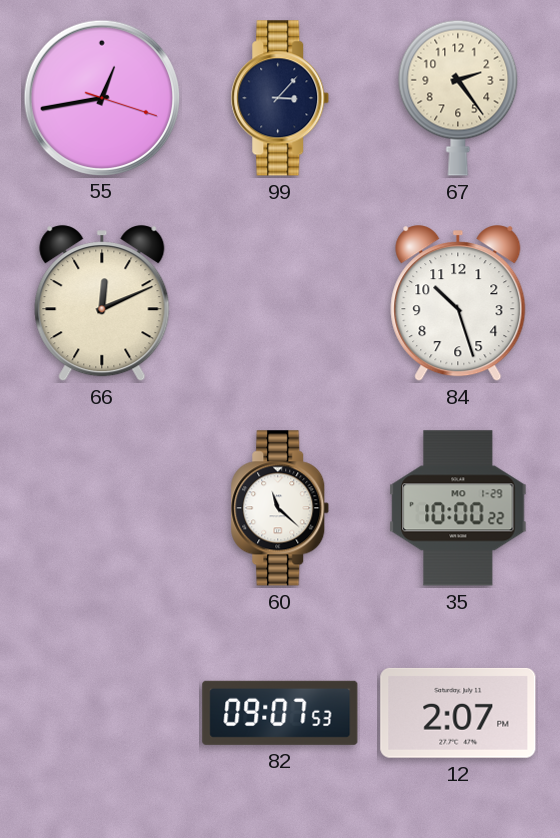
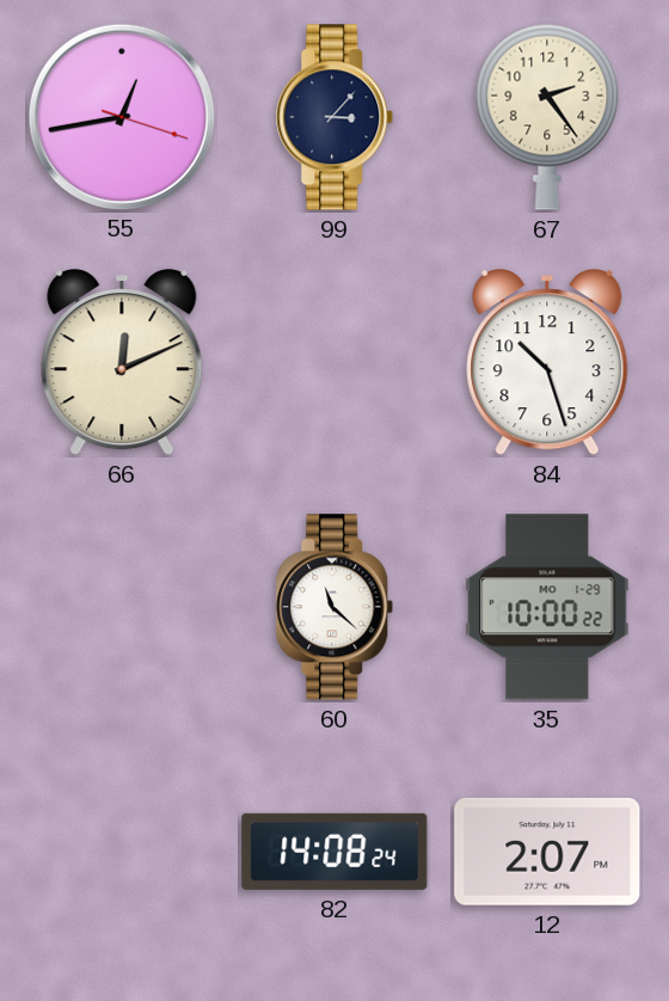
82: 09:07 -> 14:08 (334, 852)
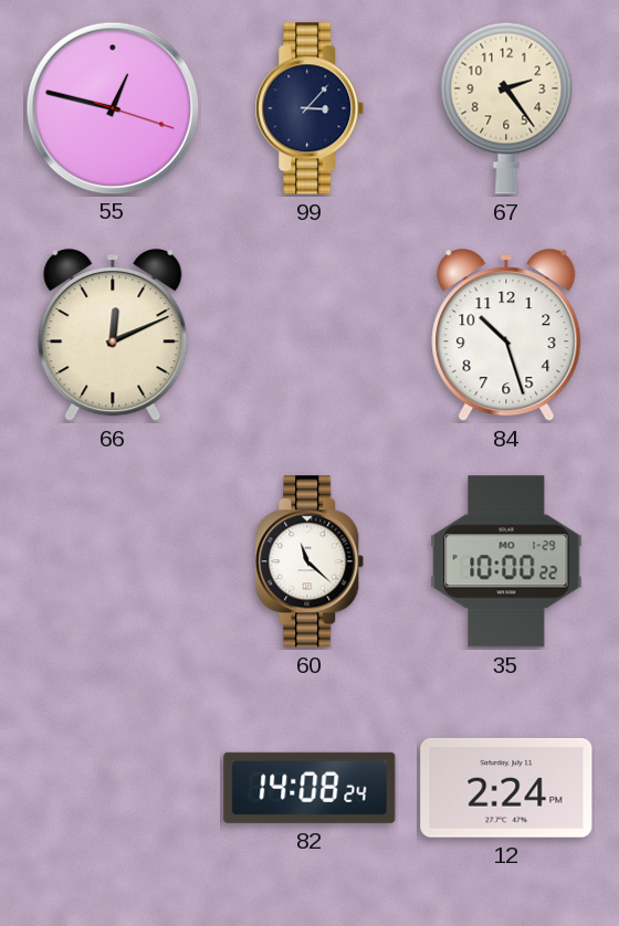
55: 12:43 -> 12:47 (112, 107)
12: 2:07 -> 2:24 (506, 788)
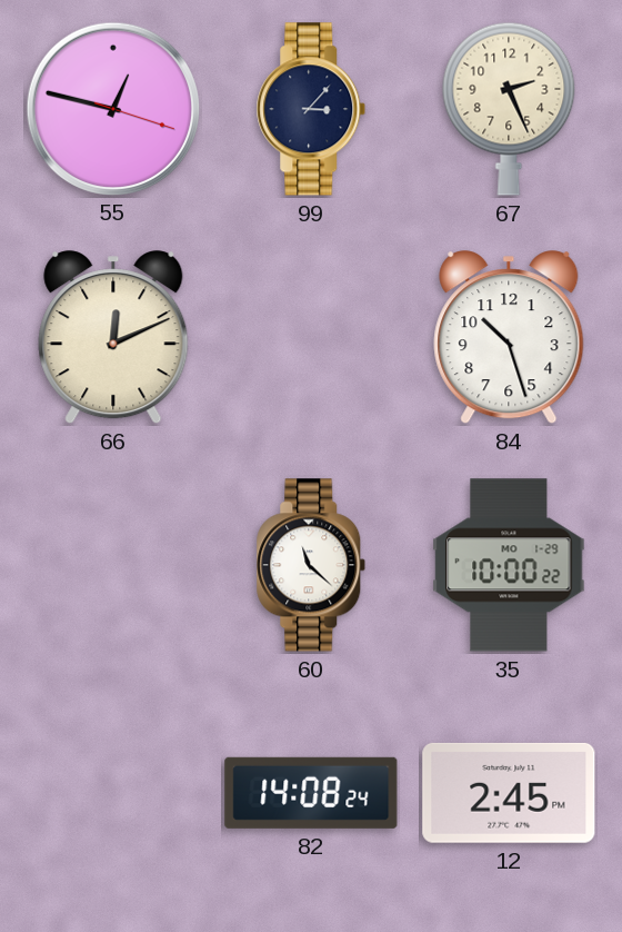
67: 2:24 -> 2:26 (509, 109)
12: 2:24 -> 2:45 (509, 793)
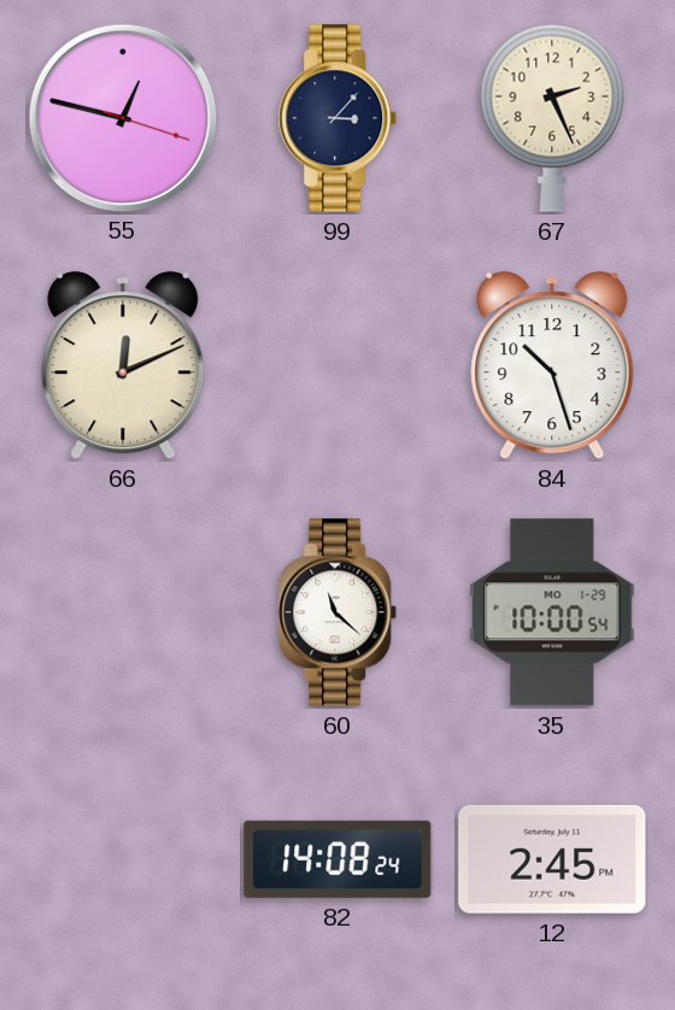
35: 10:00:22 -> 10:00:54 (552, 612)
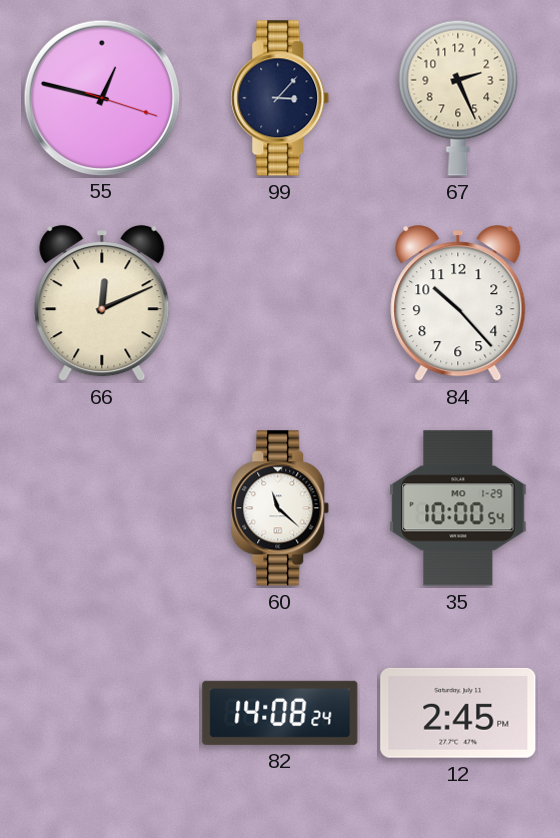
84: 10:27 -> 10:23 (458, 304)
